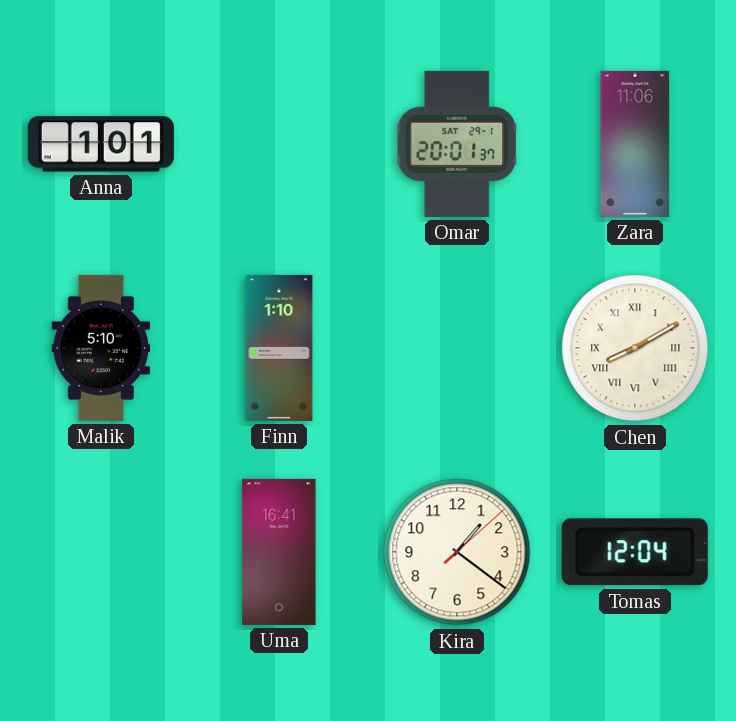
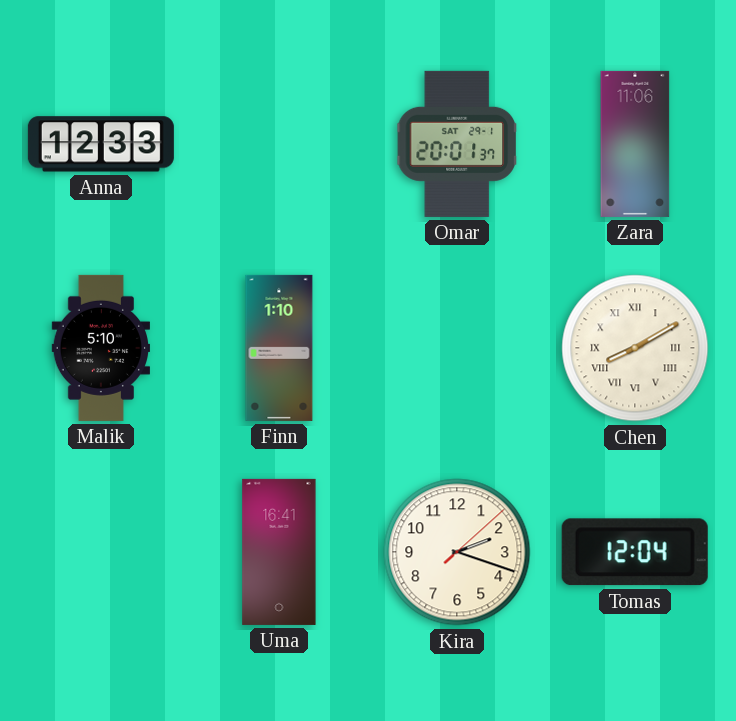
Anna: 1:01 -> 12:33 (101, 144)
Kira: 1:21 -> 2:18 (457, 552)
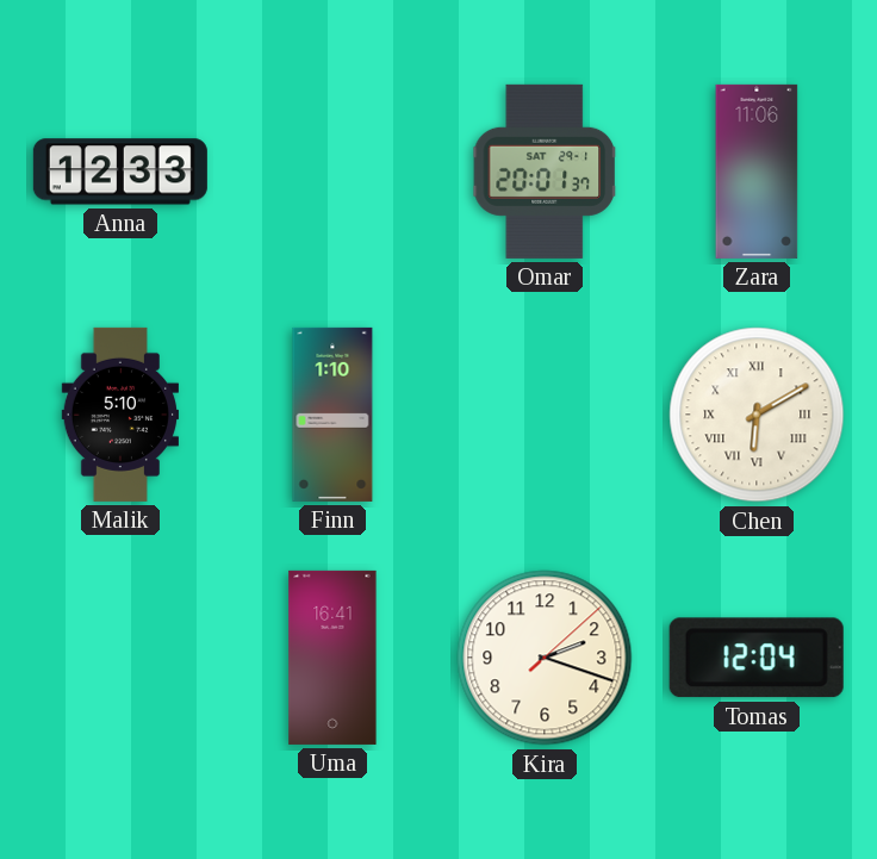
Chen: 8:10 -> 6:10 (757, 415)
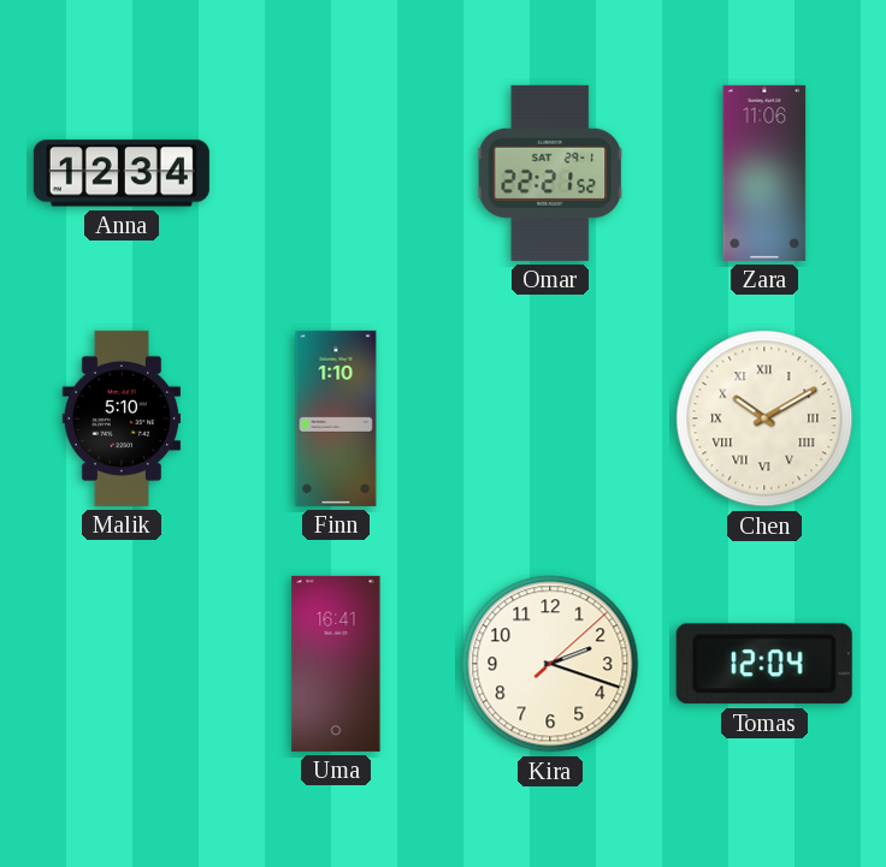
Anna: 12:33 -> 12:34 (122, 173)
Omar: 20:01 -> 22:21 (550, 173)
Chen: 6:10 -> 10:10 (764, 418)
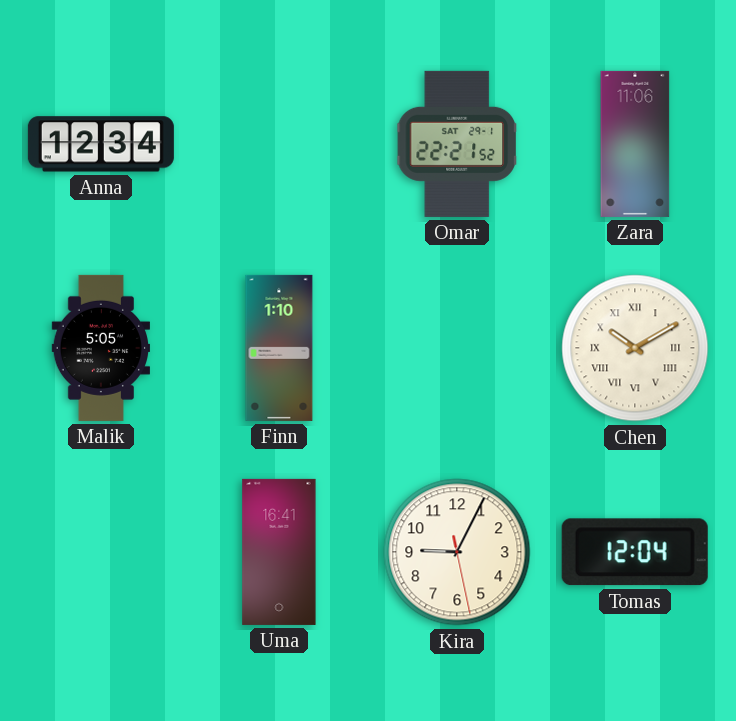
Malik: 5:10 -> 5:05 (100, 348)
Kira: 2:18 -> 9:04 (457, 552)
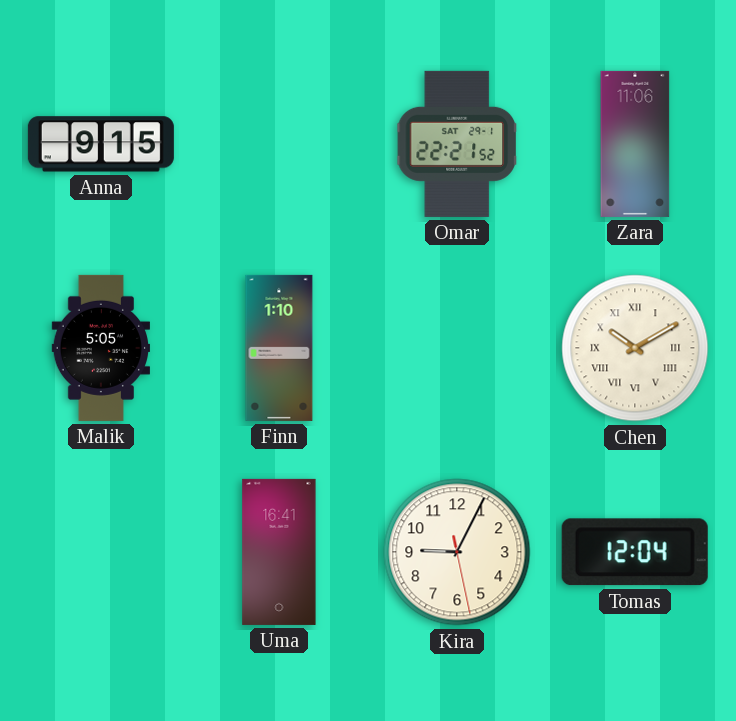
Anna: 12:34 -> 9:15 (101, 144)
